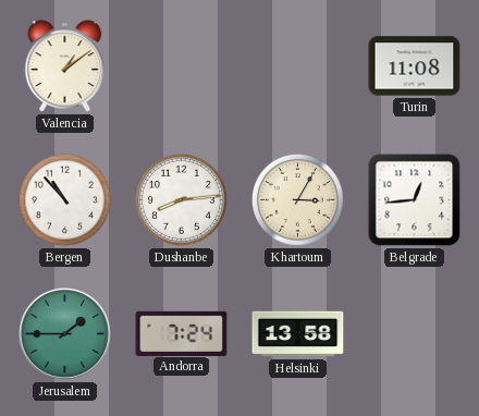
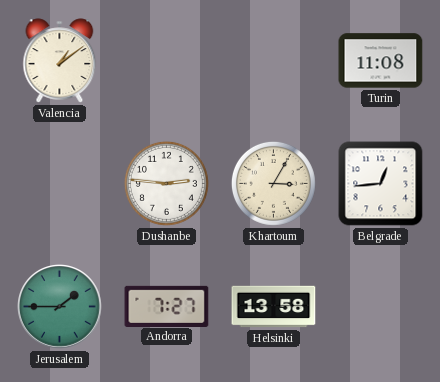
Bergen: 10:53 -> none (64, 199)
Dushanbe: 8:14 -> 2:46 (166, 183)
Andorra: 7:24 -> 7:27 (167, 306)
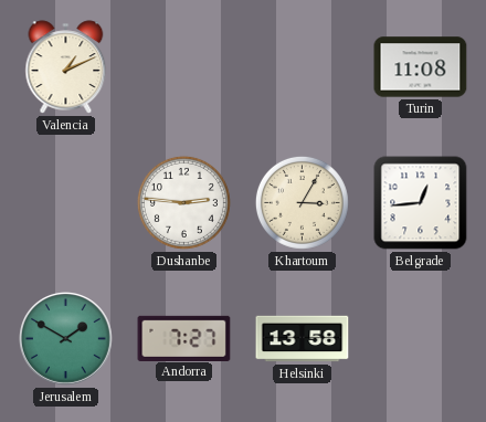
Valencia: 1:09 -> 1:11 (66, 67)
Jerusalem: 1:45 -> 1:50 (66, 339)
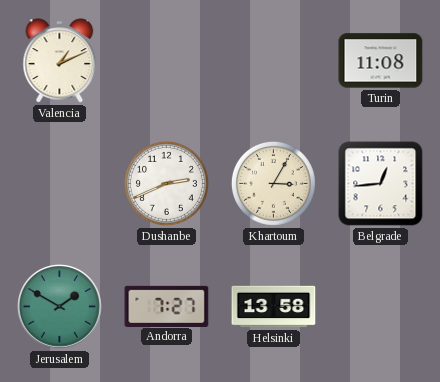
Dushanbe: 2:46 -> 2:41 (166, 183)
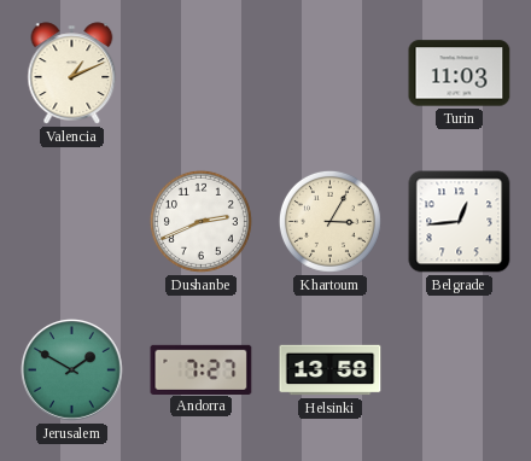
Turin: 11:08 -> 11:03 (460, 74)
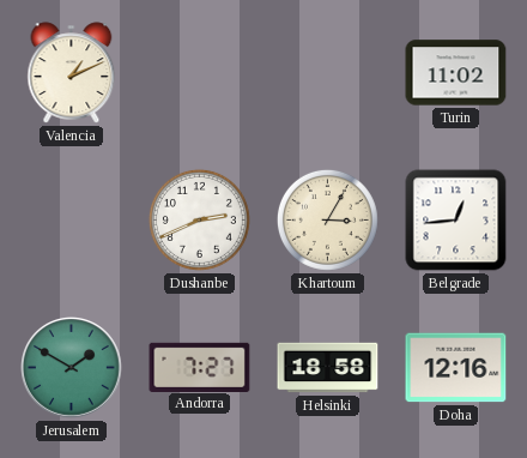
Turin: 11:03 -> 11:02 (456, 73)
Helsinki: 13:58 -> 18:58 (328, 368)
Doha: none -> 12:16 (456, 368)
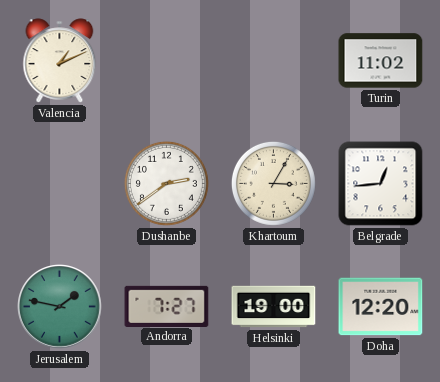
Dushanbe: 2:41 -> 2:39 (166, 183)
Jerusalem: 1:50 -> 1:47 (60, 307)
Helsinki: 18:58 -> 19:00 (274, 307)
Doha: 12:16 -> 12:20 (381, 307)
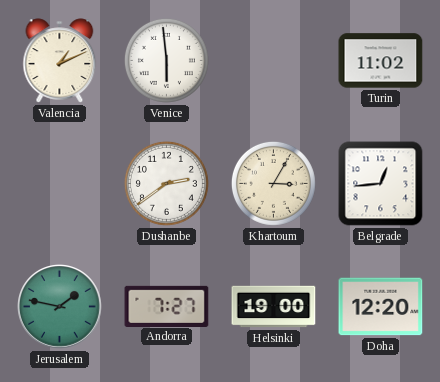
Venice: none -> 5:59 (166, 60)
